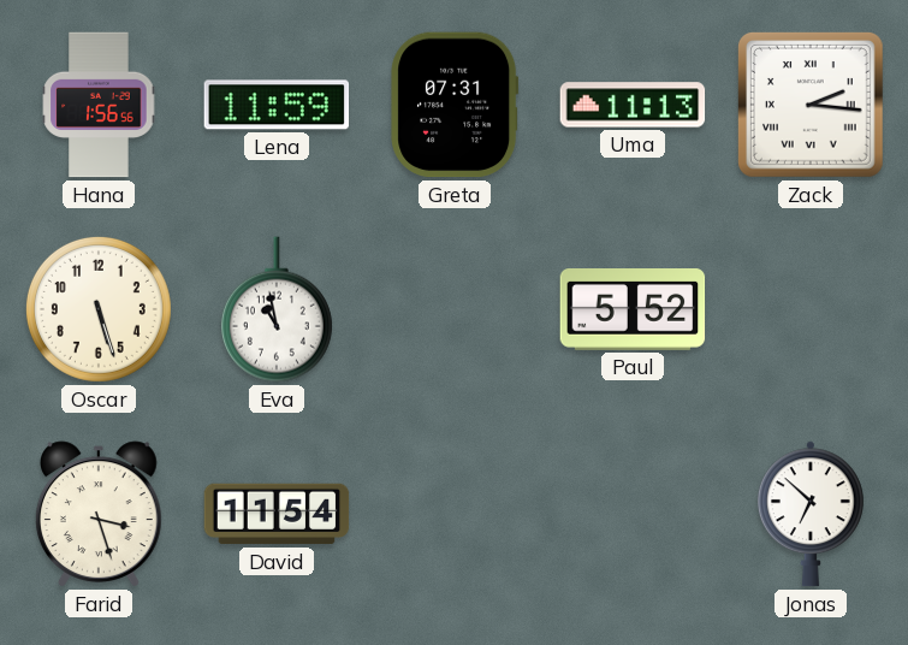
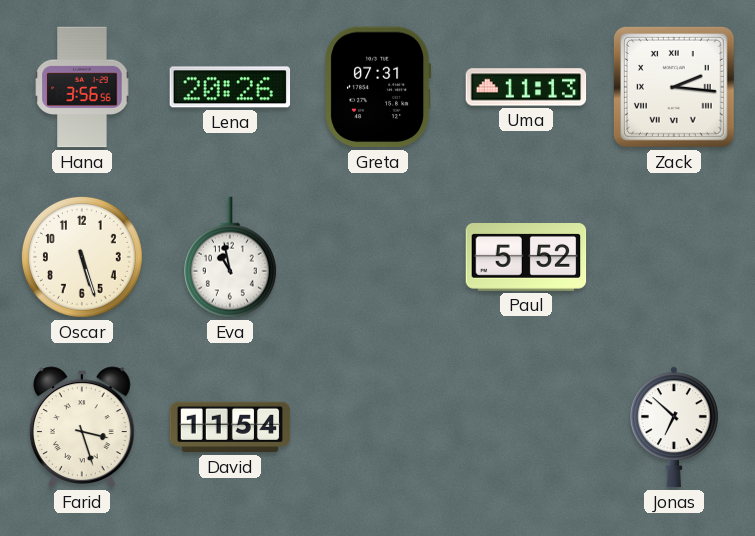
Hana: 1:56 -> 3:56 (82, 87)
Lena: 11:59 -> 20:26 (230, 87)
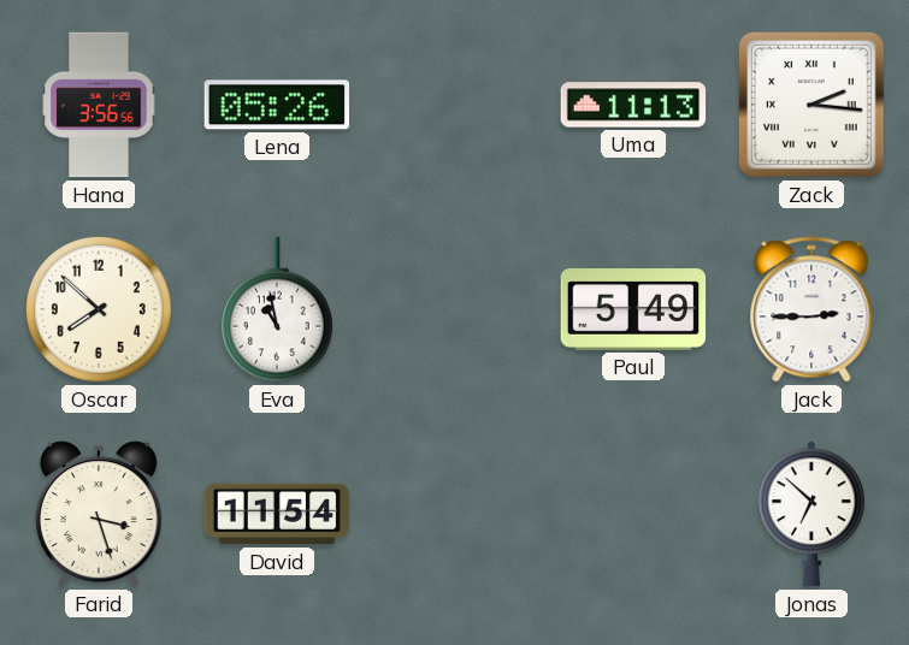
Lena: 20:26 -> 05:26 (277, 105)
Greta: 07:31 -> none (378, 87)
Oscar: 5:27 -> 7:52 (99, 309)
Paul: 5:52 -> 5:49 (633, 310)
Jack: none -> 2:45 (811, 309)
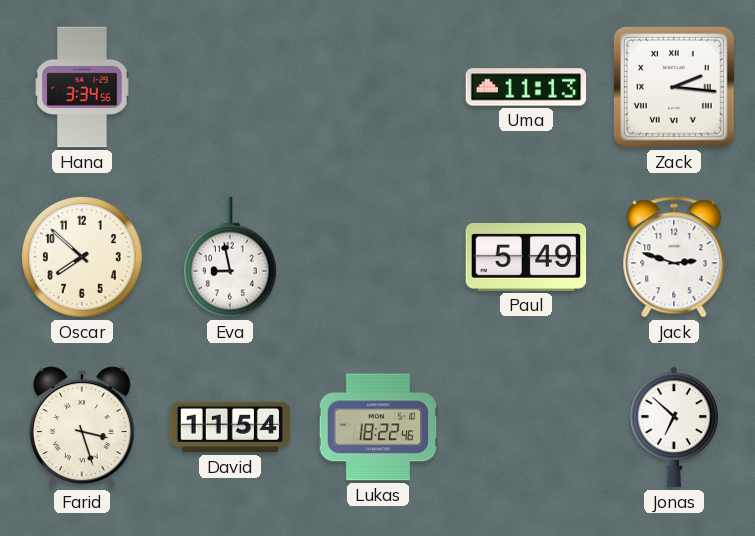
Hana: 3:56 -> 3:34 (82, 87)
Lena: 05:26 -> none (277, 105)
Eva: 10:58 -> 8:58 (230, 257)
Jack: 2:45 -> 2:48 (674, 257)
Lukas: none -> 18:22 (378, 427)
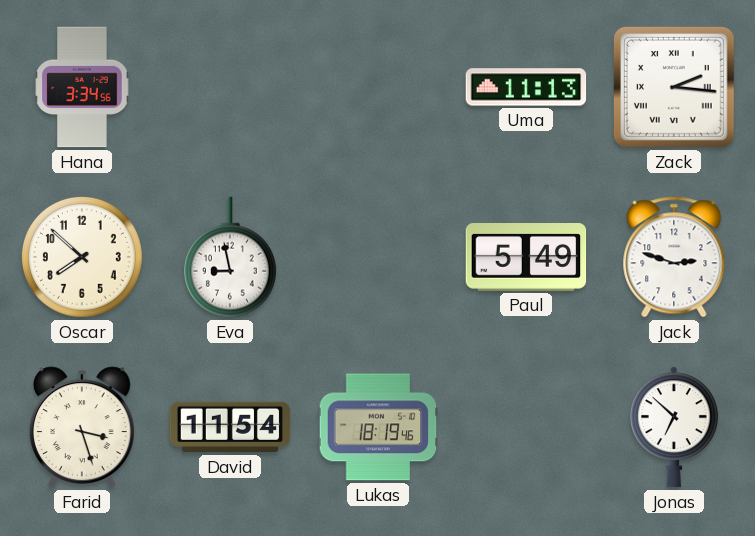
Lukas: 18:22 -> 18:19 (378, 427)
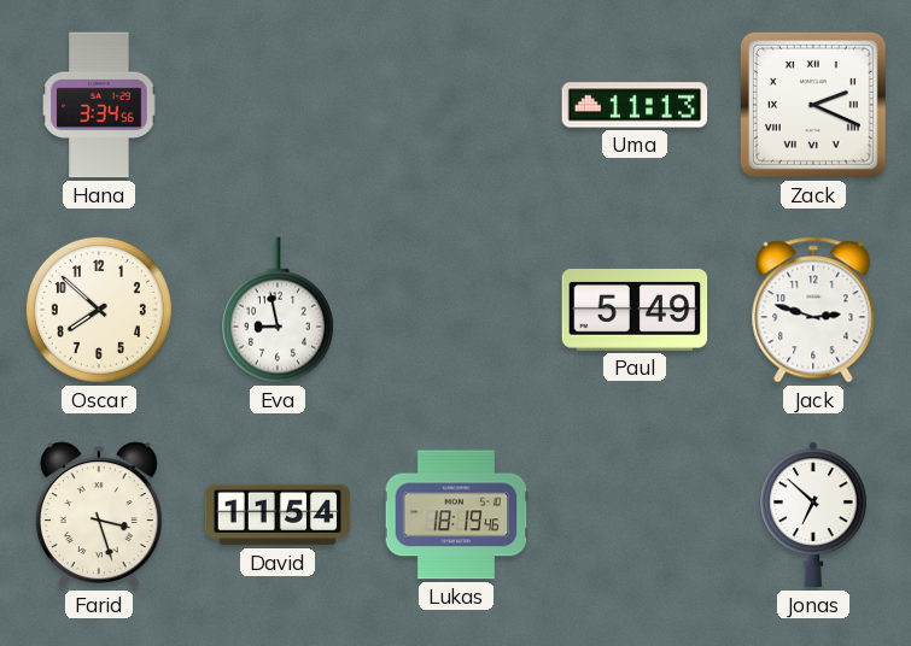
Zack: 2:16 -> 2:19 (813, 105)
